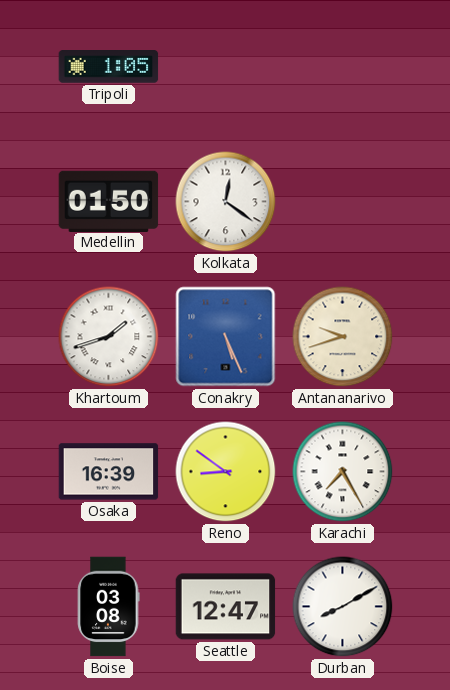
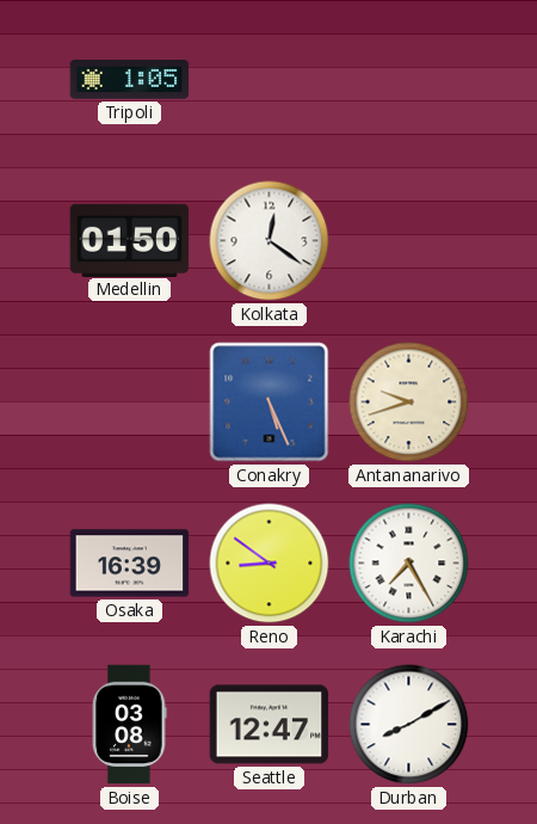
Khartoum: 1:42 -> none (109, 337)
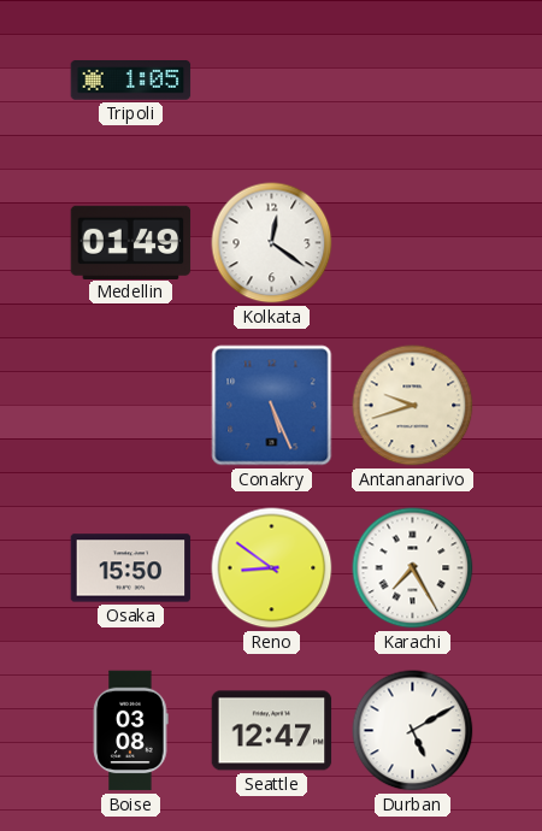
Medellin: 01:50 -> 01:49 (131, 242)
Osaka: 16:39 -> 15:50 (131, 568)
Durban: 8:10 -> 5:10 (413, 731)
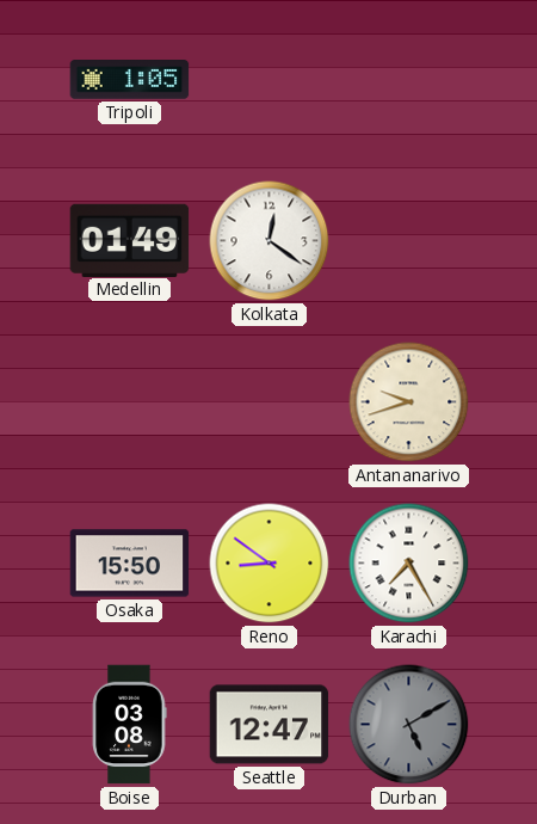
Conakry: 5:26 -> none (272, 406)
Durban dial: white -> grey (409, 725)
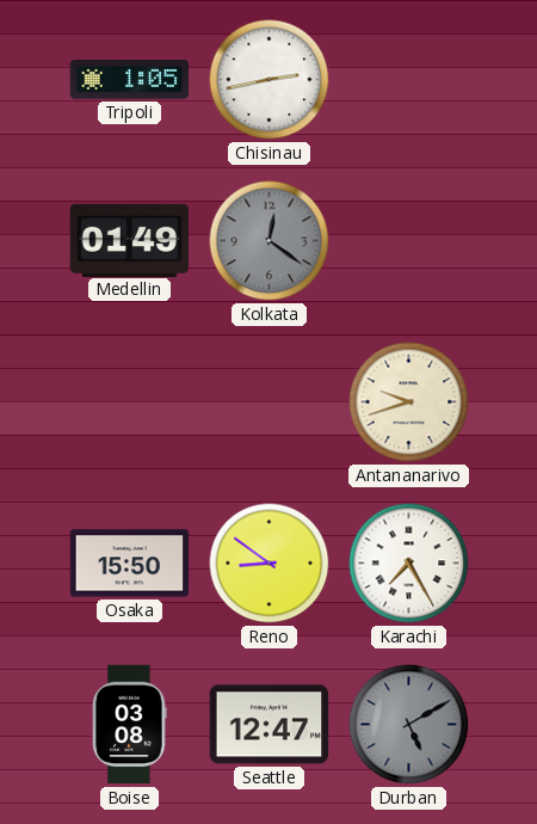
Chisinau: none -> 2:43 (270, 80)
Kolkata dial: white -> grey (270, 241)
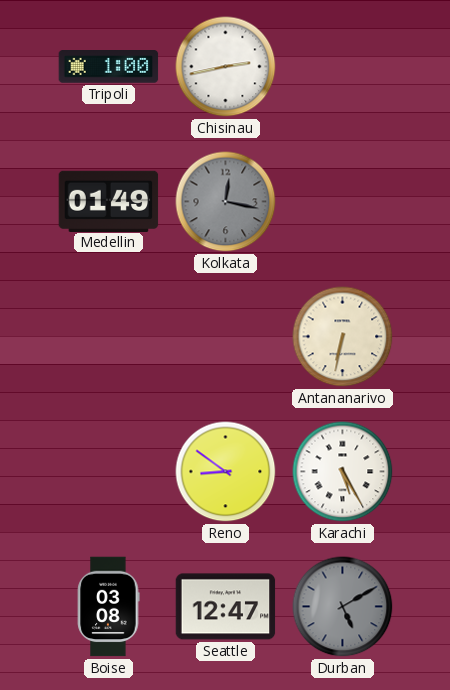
Tripoli: 1:05 -> 1:00 (109, 67)
Kolkata: 12:21 -> 12:17 (226, 202)
Antananarivo: 9:42 -> 6:32 (343, 337)
Osaka: 15:50 -> none (130, 564)
Karachi: 7:25 -> 5:25 (343, 472)
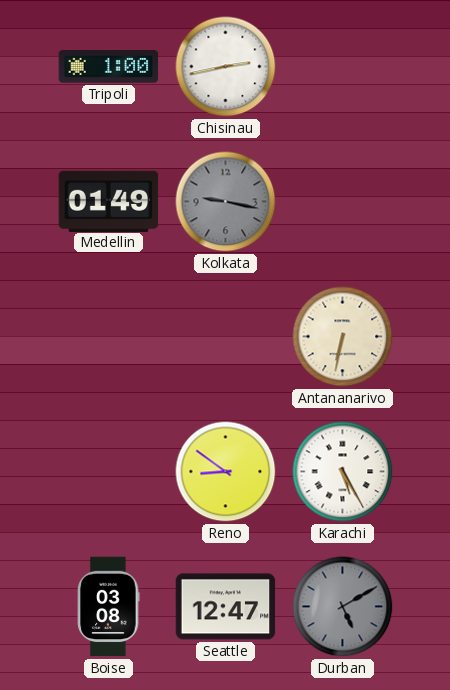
Kolkata: 12:17 -> 9:17 (226, 202)
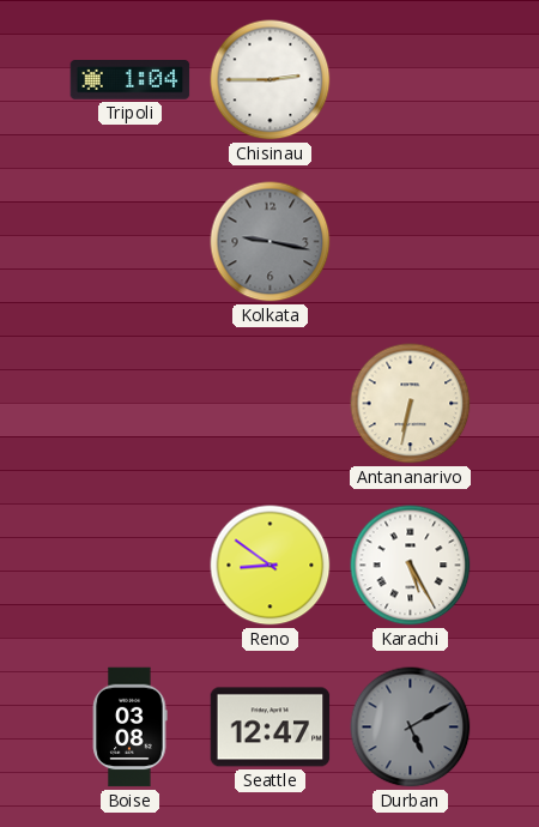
Tripoli: 1:00 -> 1:04 (131, 80)
Chisinau: 2:43 -> 2:45 (271, 80)
Medellin: 01:49 -> none (109, 201)
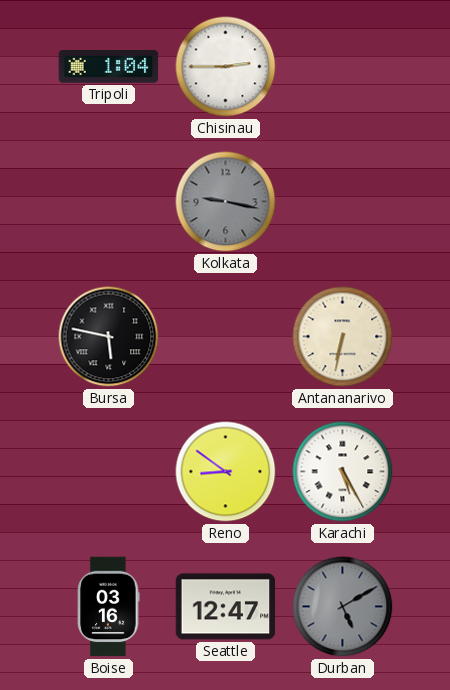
Bursa: none -> 5:47 (109, 337)
Boise: 03:08 -> 03:16 (108, 607)
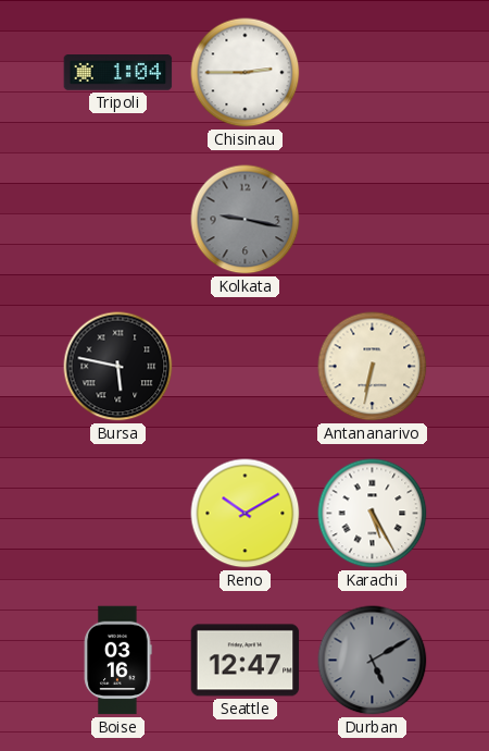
Reno: 8:51 -> 10:10 (246, 514)
